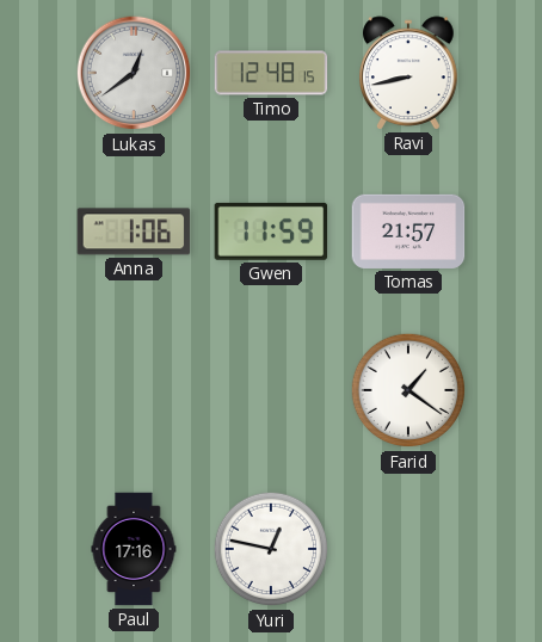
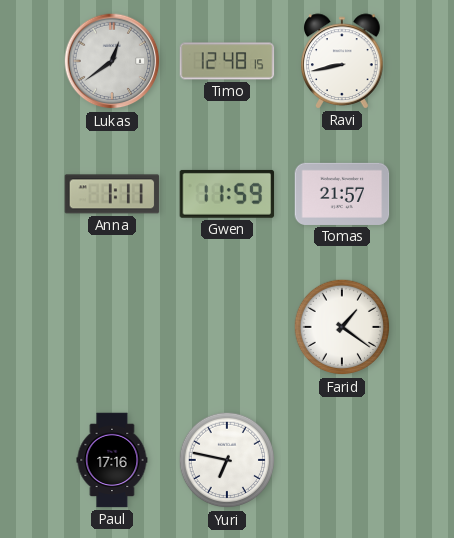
Anna: 1:06 -> 1:11 (112, 194)
Yuri: 12:47 -> 6:47 (227, 460)
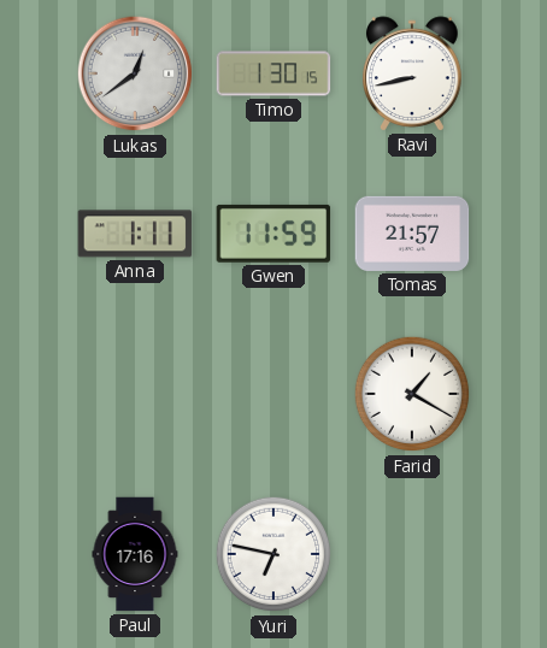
Timo: 12:48 -> 1:30 (273, 73)
Farid: 1:21 -> 1:20 (412, 394)
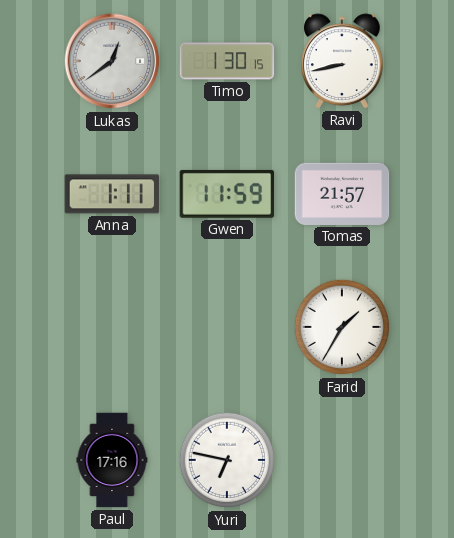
Farid: 1:20 -> 1:35 (342, 327)
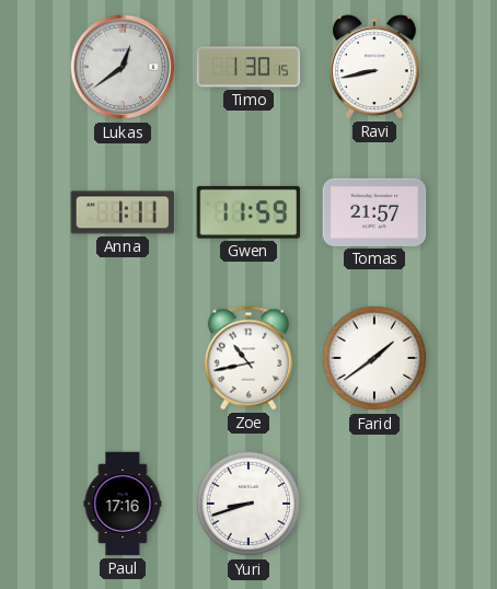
Zoe: none -> 10:43 (248, 358)
Farid: 1:35 -> 1:39 (374, 358)
Yuri: 6:47 -> 8:42 (248, 504)
